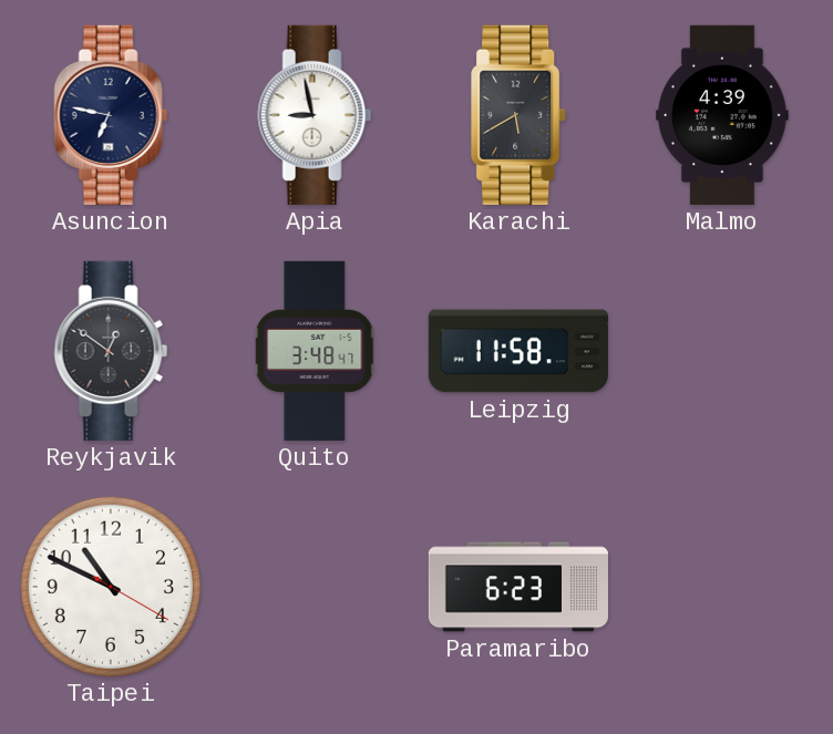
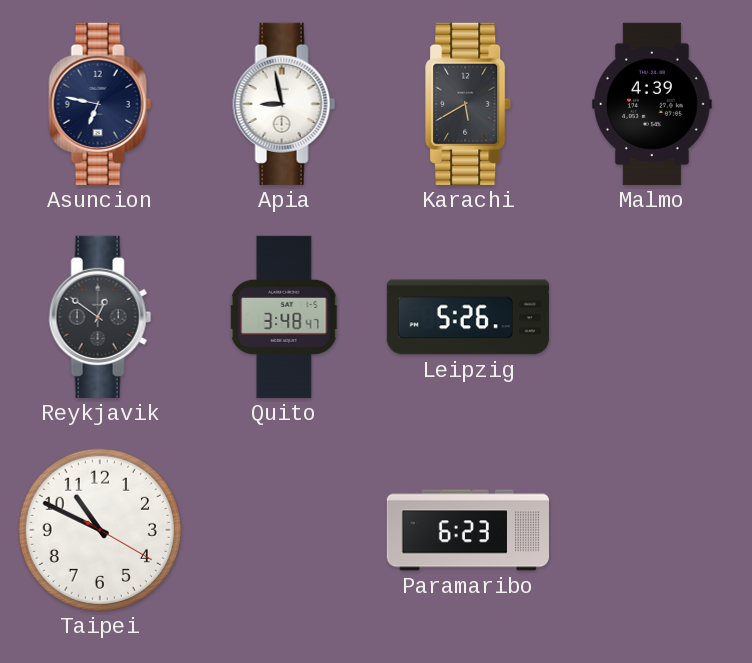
Leipzig: 11:58 -> 5:26 (468, 317)
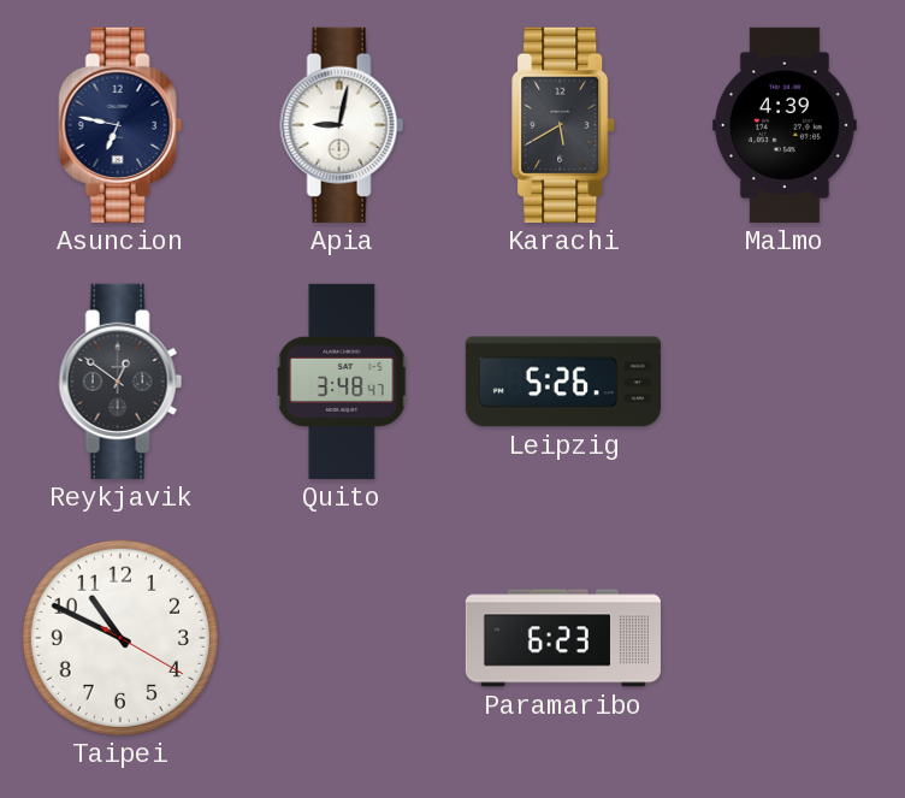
Apia: 8:58 -> 9:02 (342, 125)
